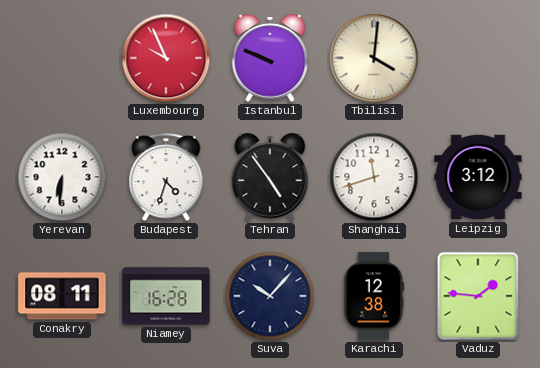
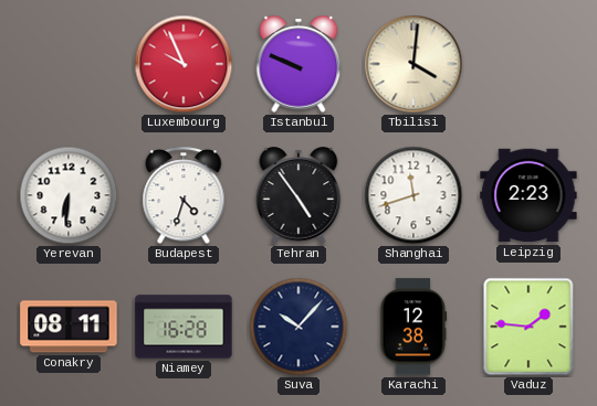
Leipzig: 3:12 -> 2:23 (528, 195)
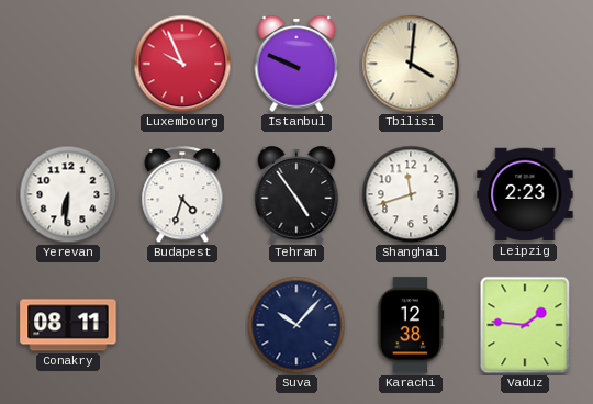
Niamey: 16:28 -> none (184, 327)
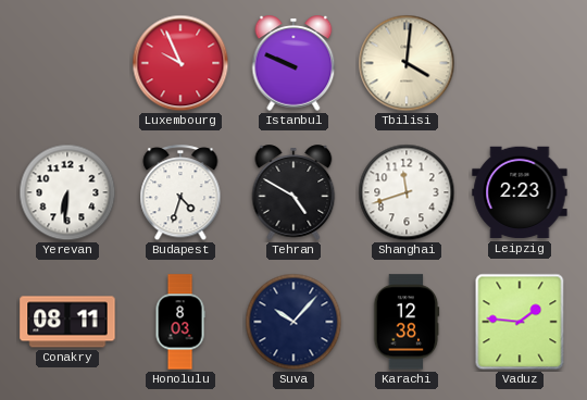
Tehran: 4:54 -> 4:50 (293, 192)
Honolulu: none -> 8:03 (180, 322)
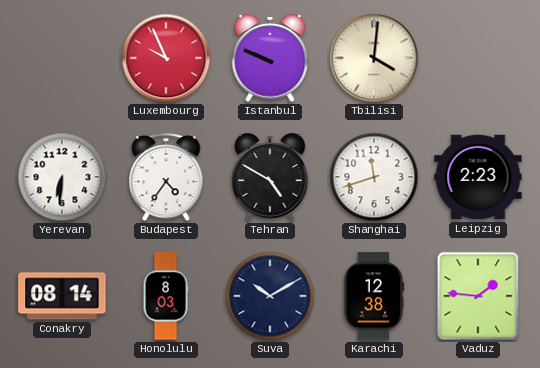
Budapest: 4:33 -> 4:36 (166, 178)
Conakry: 08:11 -> 08:14 (62, 296)
Suva: 10:07 -> 10:10 (270, 296)
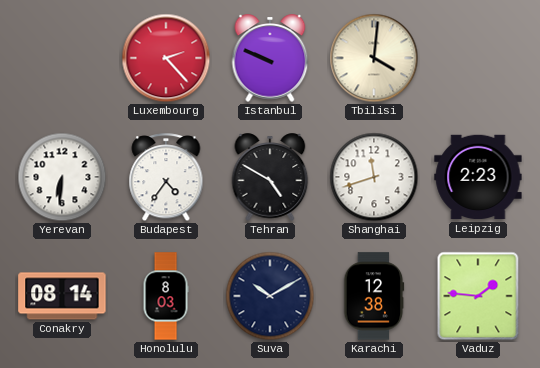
Luxembourg: 9:56 -> 2:23 (166, 58)
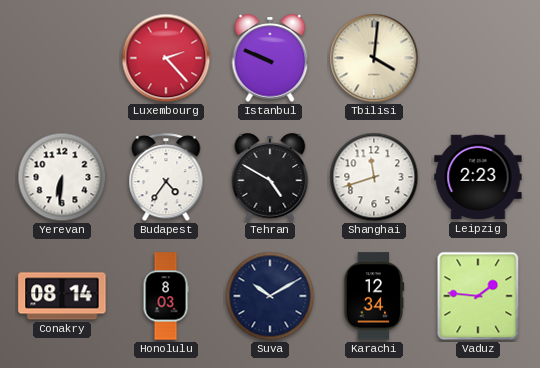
Karachi: 12:38 -> 12:34 (374, 296)
